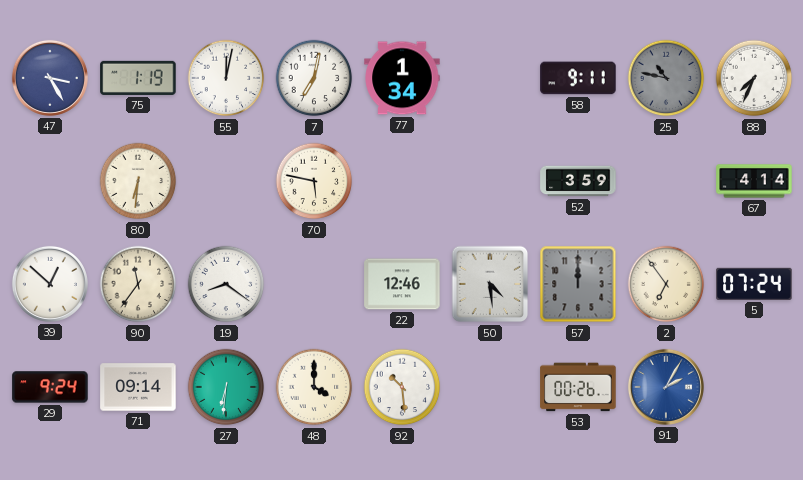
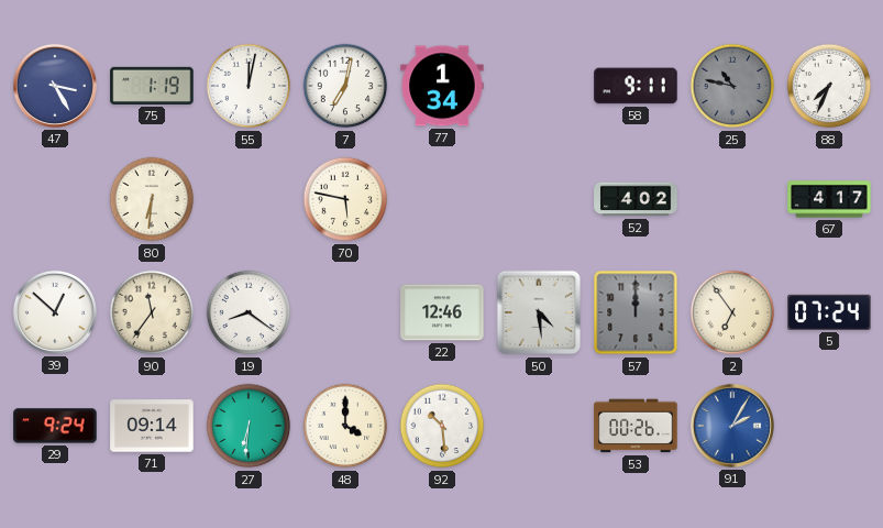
52: 3:59 -> 4:02 (636, 199)
67: 4:14 -> 4:17 (829, 199)
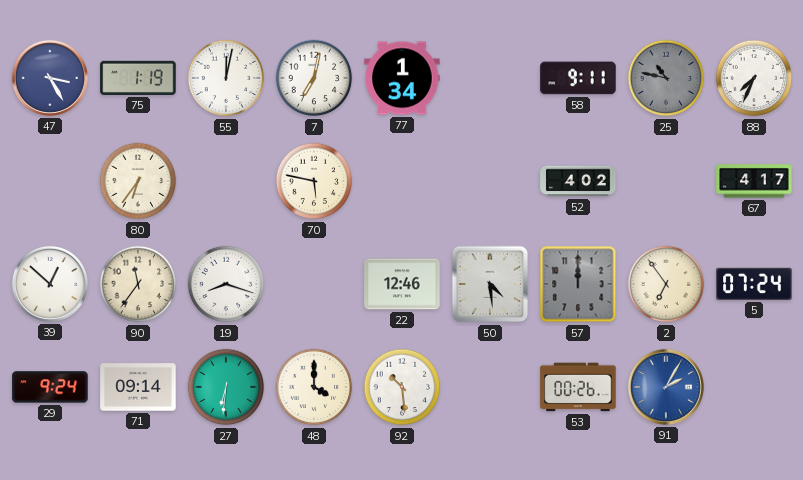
80: 6:31 -> 6:36 (138, 181)
19: 8:21 -> 8:18 (226, 284)
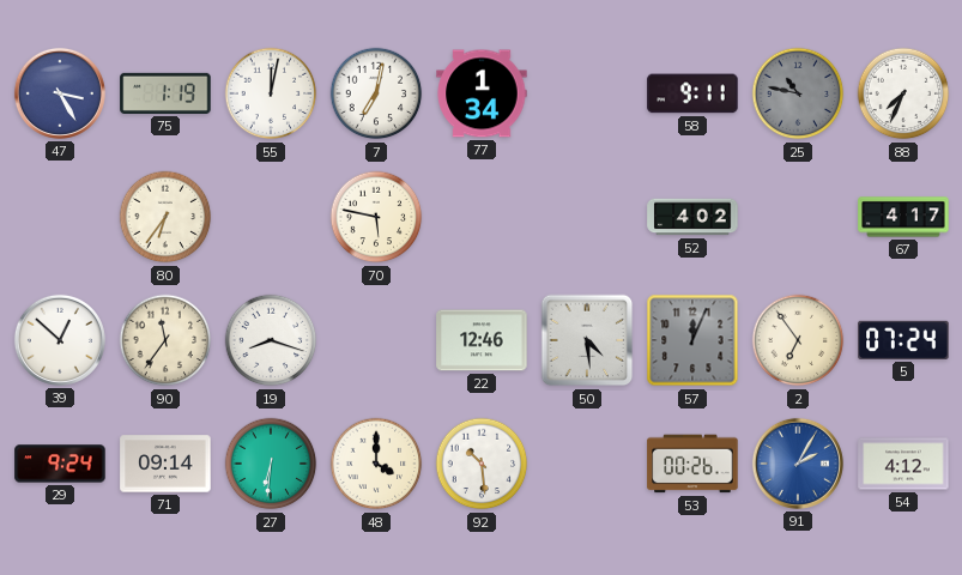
57: 12:00 -> 12:04 (692, 340)
54: none -> 4:12 (903, 464)
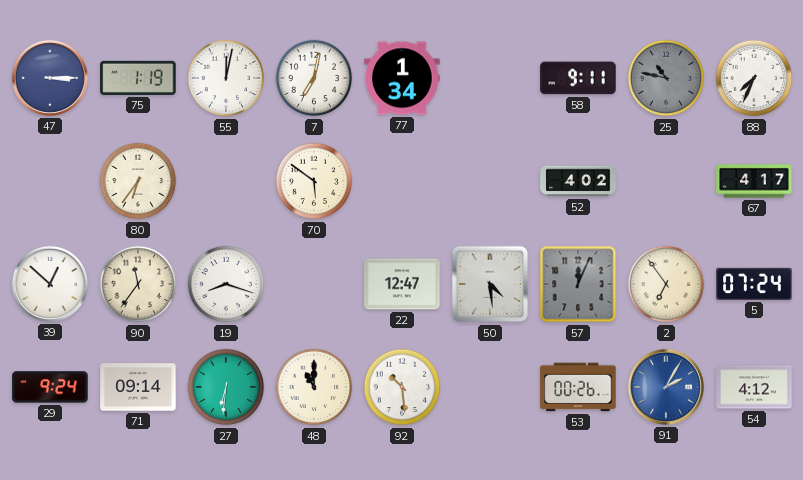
47: 3:25 -> 3:15 (50, 78)
70: 5:47 -> 5:51 (314, 181)
22: 12:46 -> 12:47 (402, 284)
48: 4:00 -> 11:00 (314, 387)
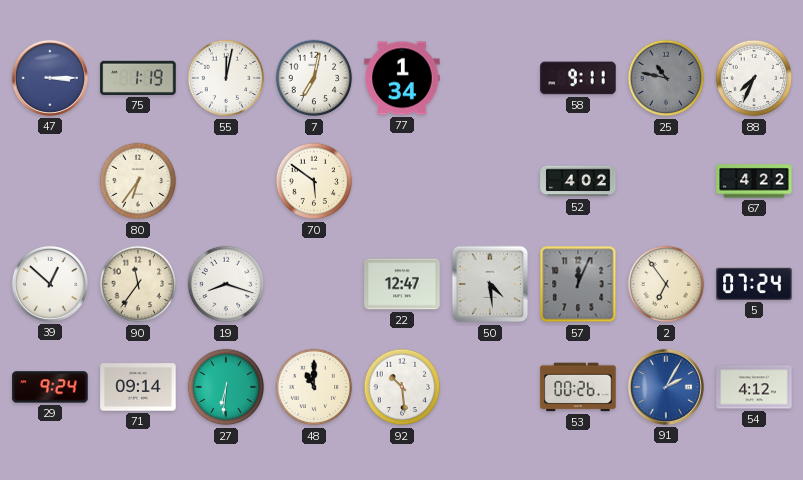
67: 4:17 -> 4:22 (754, 181)
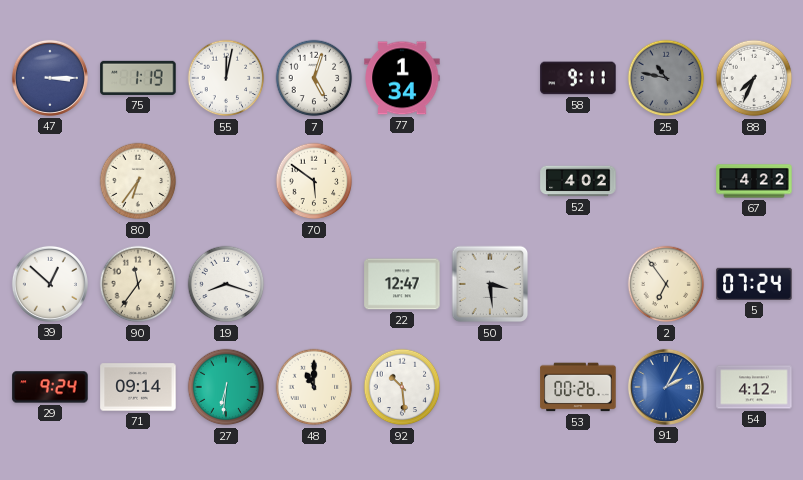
7: 7:02 -> 5:03 (314, 78)
50: 4:29 -> 3:29 (490, 284)
57: 12:04 -> none (578, 284)
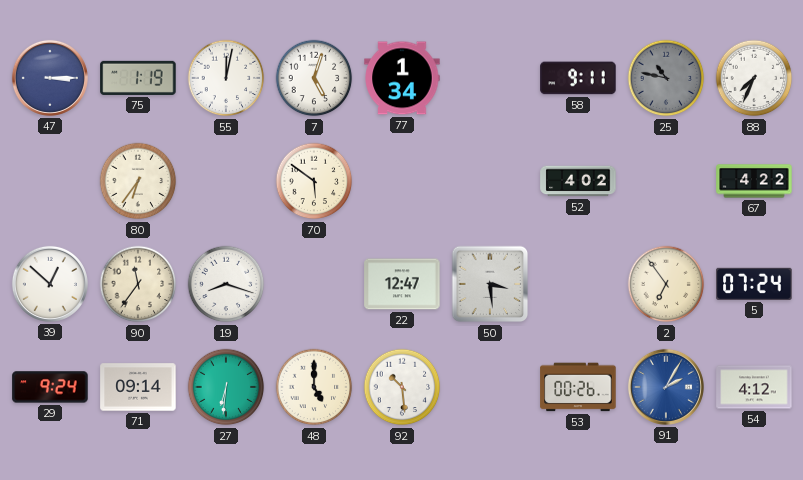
48: 11:00 -> 5:00 (314, 387)
